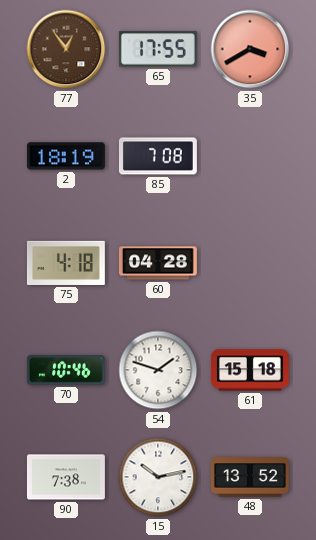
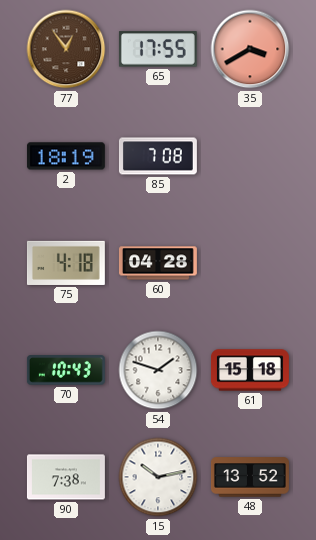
70: 10:46 -> 10:43 (66, 370)
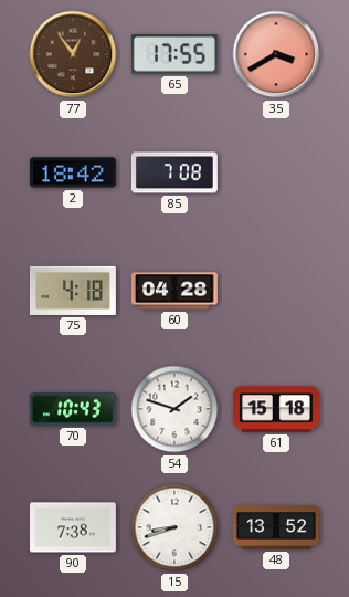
2: 18:19 -> 18:42 (73, 172)
15: 10:13 -> 8:42 (174, 527)
